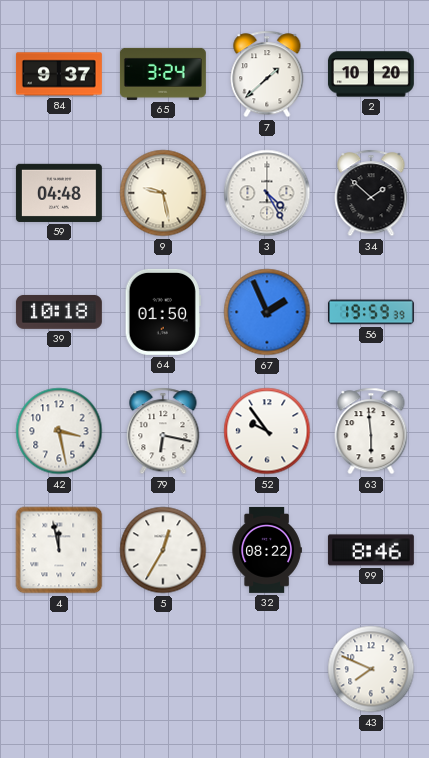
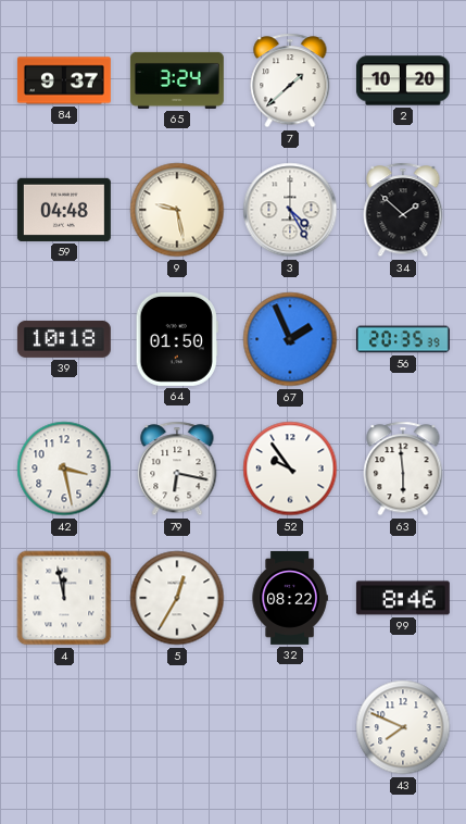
56: 19:59 -> 20:35 (403, 339)
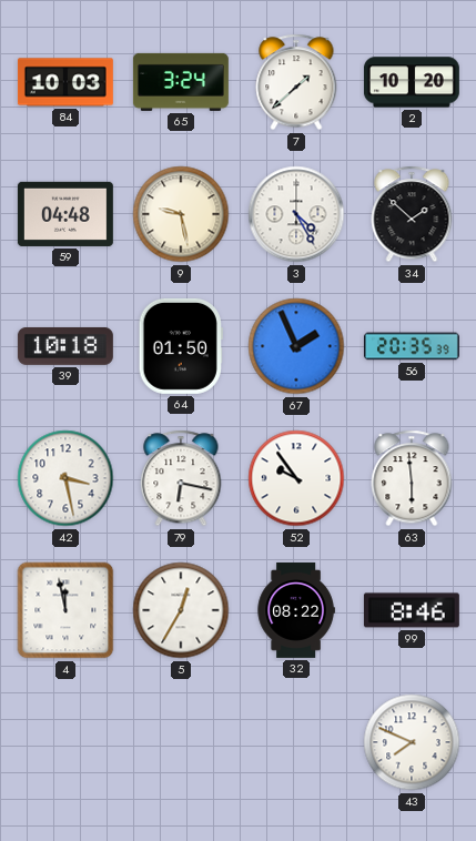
84: 9:37 -> 10:03 (65, 82)
